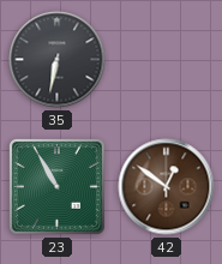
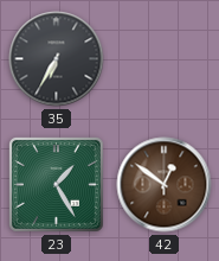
35: 6:32 -> 6:35 (57, 59)
23: 10:55 -> 1:25 (56, 184)
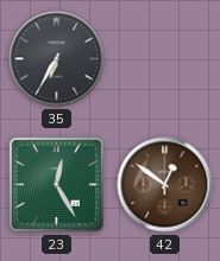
23: 1:25 -> 12:25 (56, 184)
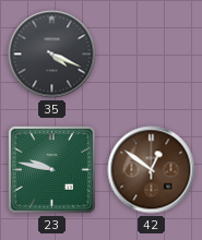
35: 6:35 -> 4:19 (52, 55)
23: 12:25 -> 9:47 (51, 169)
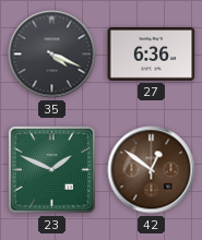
27: none -> 6:36 (152, 53)
23: 9:47 -> 1:49 (51, 169)
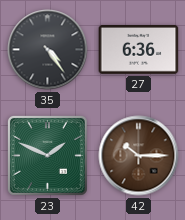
35: 4:19 -> 4:24 (48, 50)
42: 12:51 -> 10:15 (139, 156)
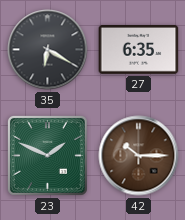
35: 4:24 -> 6:20 (48, 50)
27: 6:36 -> 6:35 (139, 49)
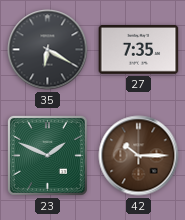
27: 6:35 -> 7:35 (139, 49)
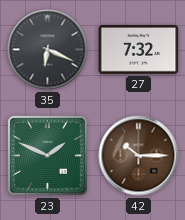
35: 6:20 -> 6:19 (48, 50)
27: 7:35 -> 7:32 (139, 49)
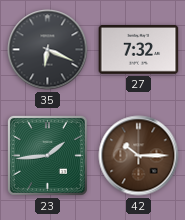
23: 1:49 -> 1:44 (47, 155)
